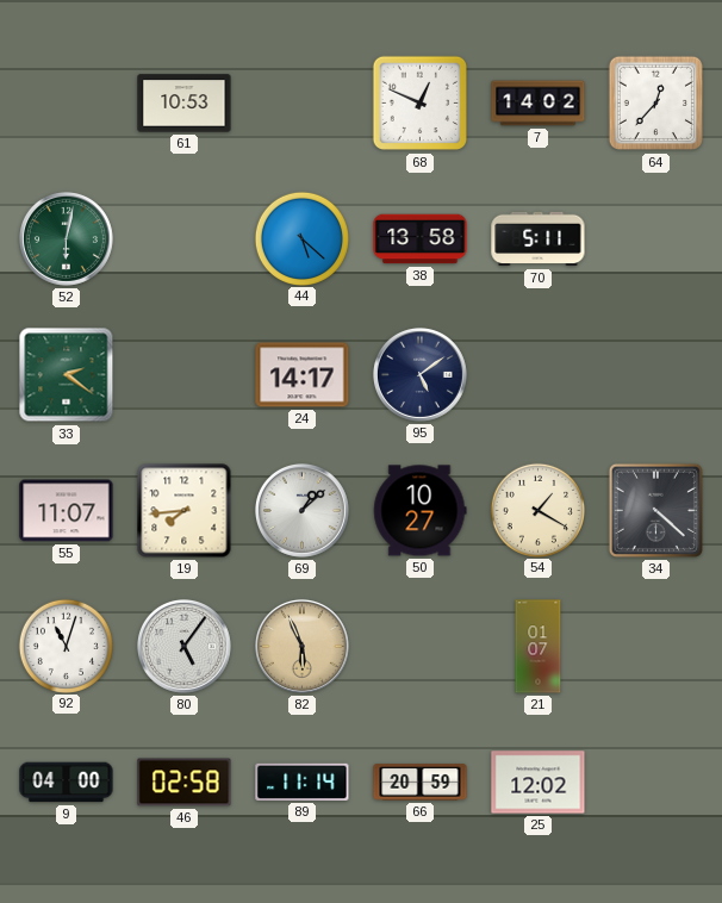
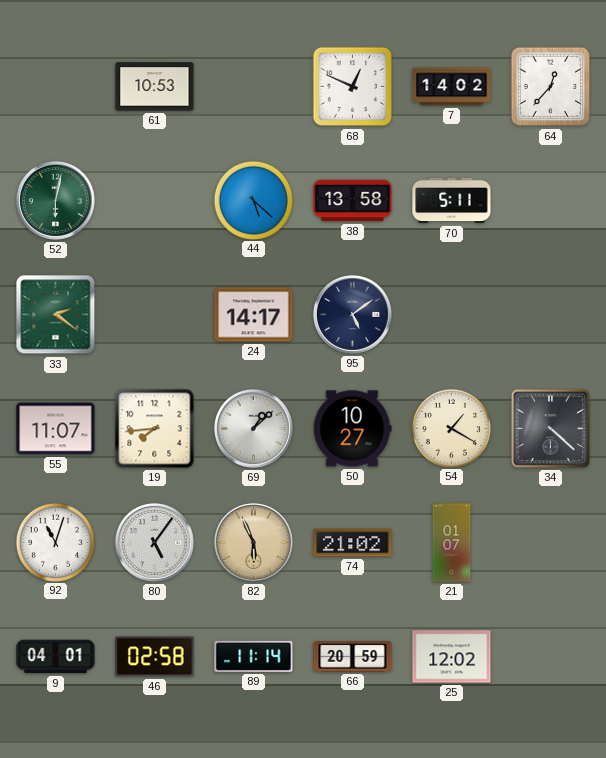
74: none -> 21:02 (353, 543)
9: 04:00 -> 04:01 (56, 657)
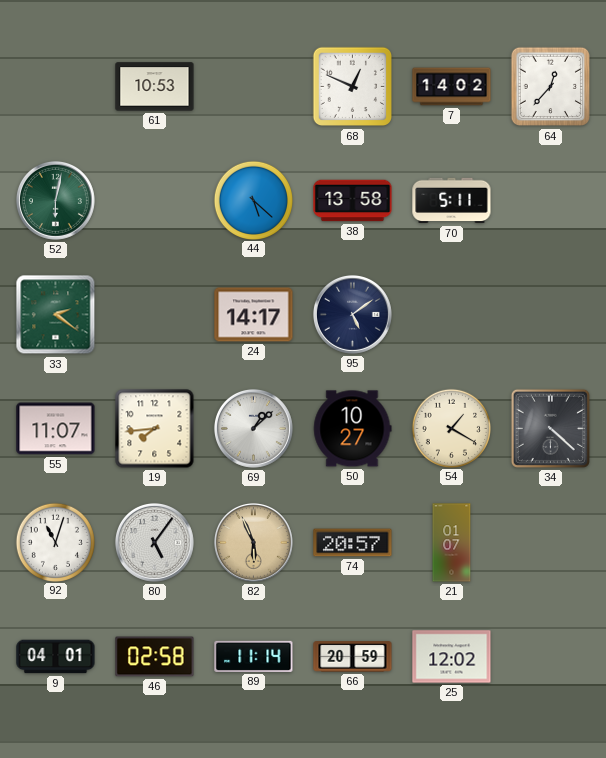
74: 21:02 -> 20:57 (353, 543)
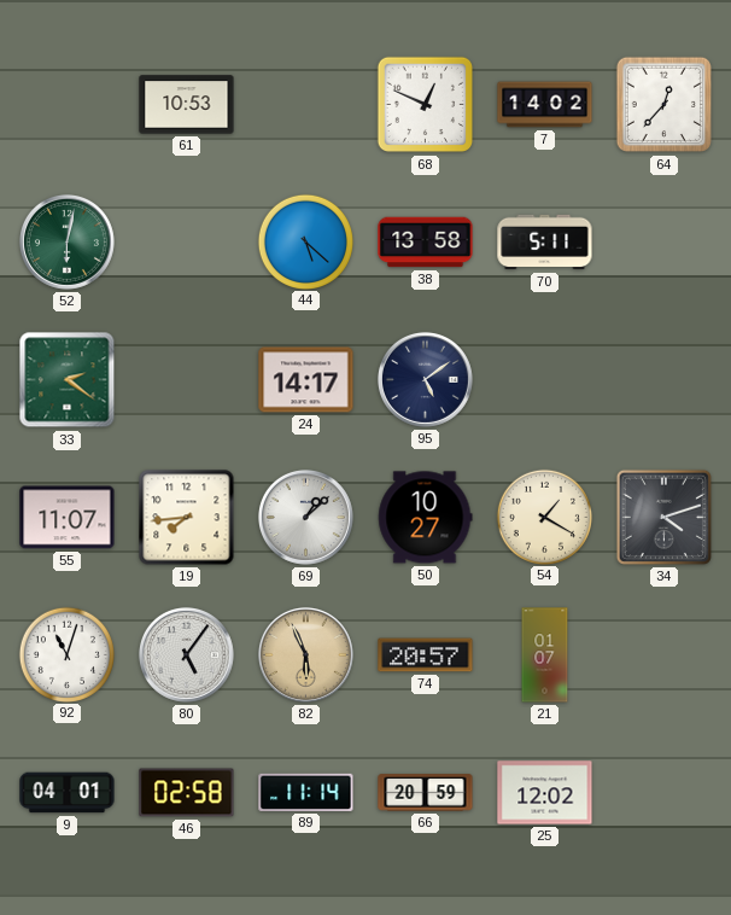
34: 4:22 -> 4:12 (663, 517)
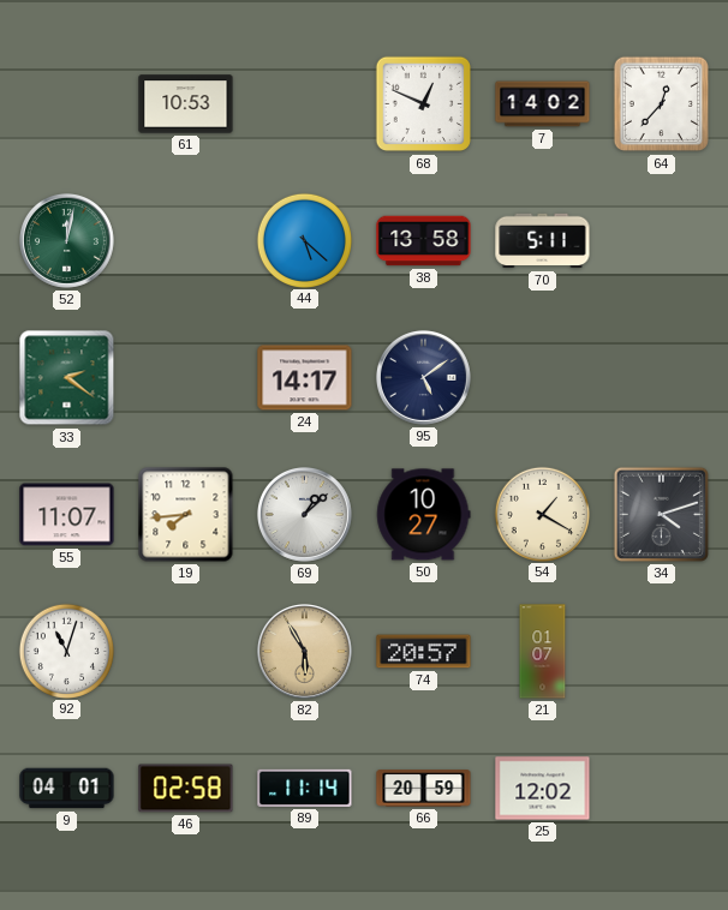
52: 6:02 -> 12:02 (66, 240)
80: 5:06 -> none (186, 654)
82: 5:56 -> 5:55 (304, 651)
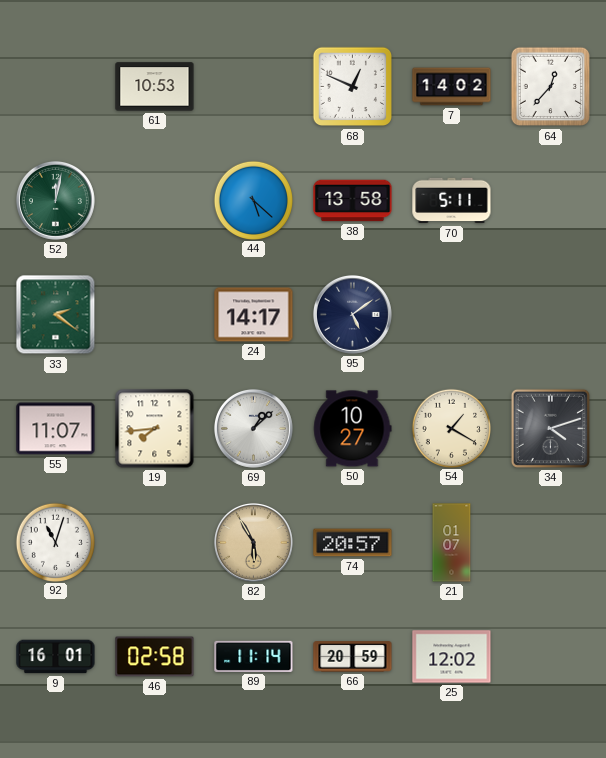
9: 04:01 -> 16:01 (56, 657)
